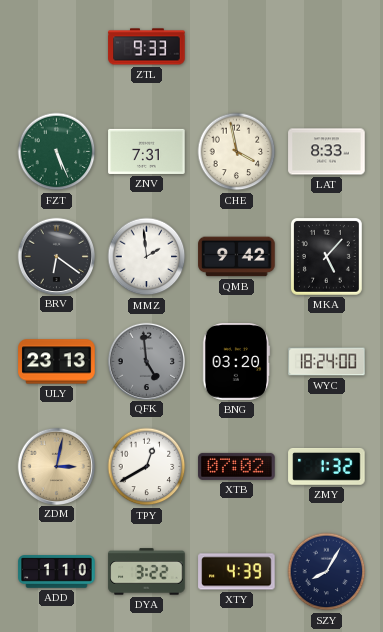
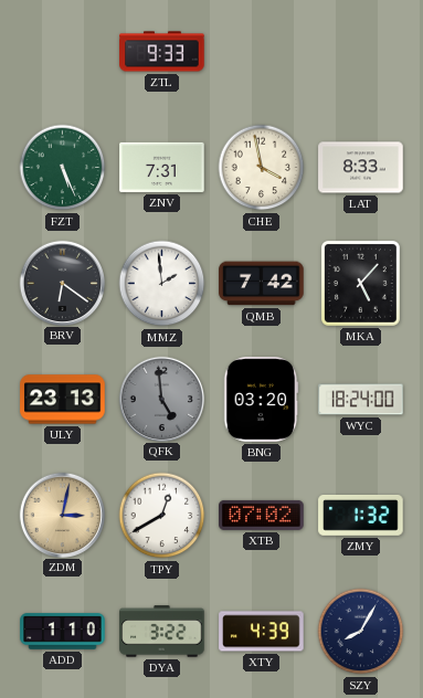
QMB: 9:42 -> 7:42 (262, 284)
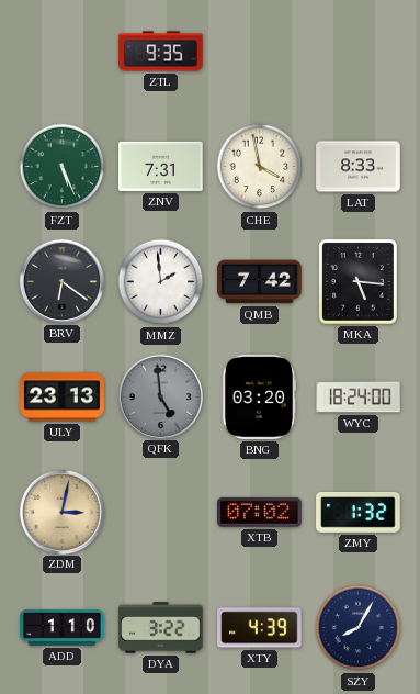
ZTL: 9:33 -> 9:35 (161, 52)
MKA: 5:07 -> 5:16 (357, 281)
TPY: 12:40 -> none (162, 516)
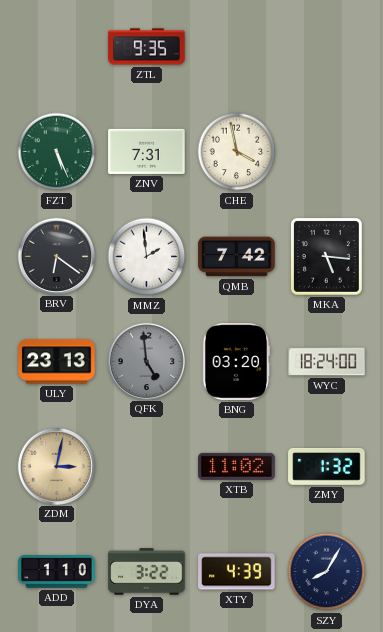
LAT: 8:33 -> none (359, 167)
XTB: 07:02 -> 11:02 (237, 466)
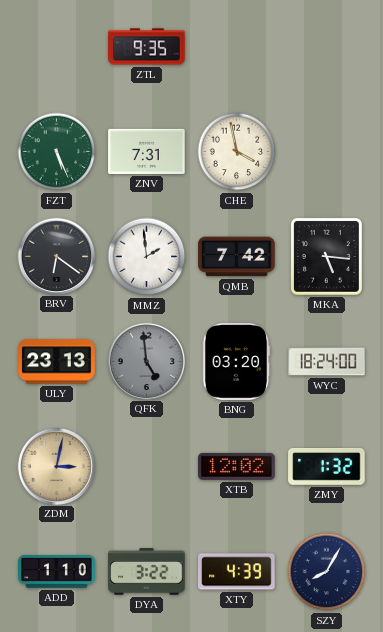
XTB: 11:02 -> 12:02 (237, 466)
